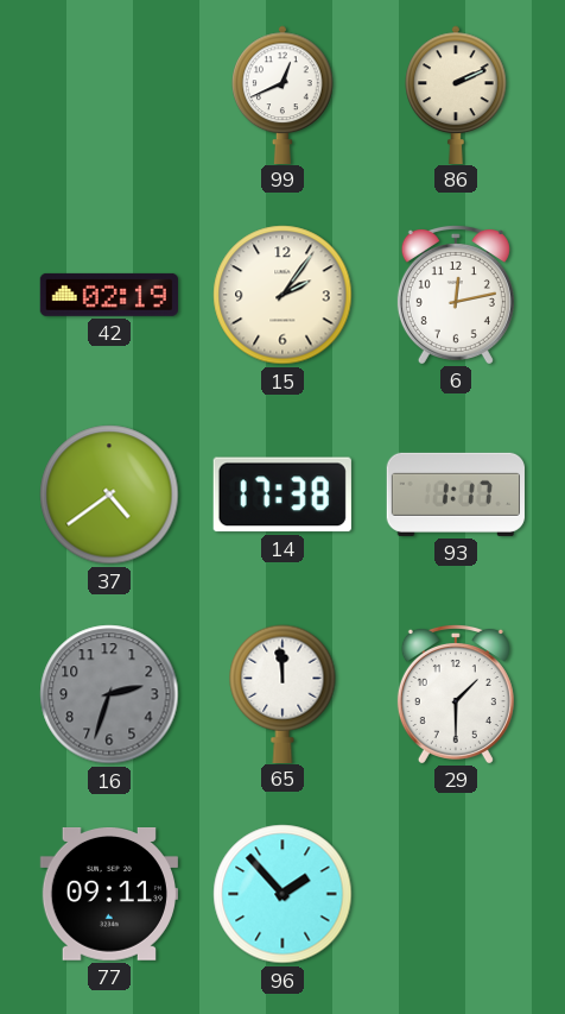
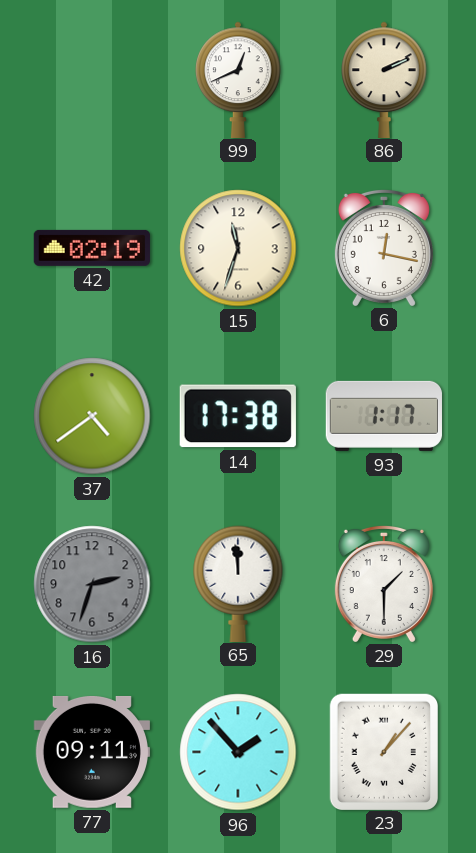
15: 2:06 -> 11:33 (238, 248)
6: 12:13 -> 12:17 (384, 247)
23: none -> 1:07 (383, 751)
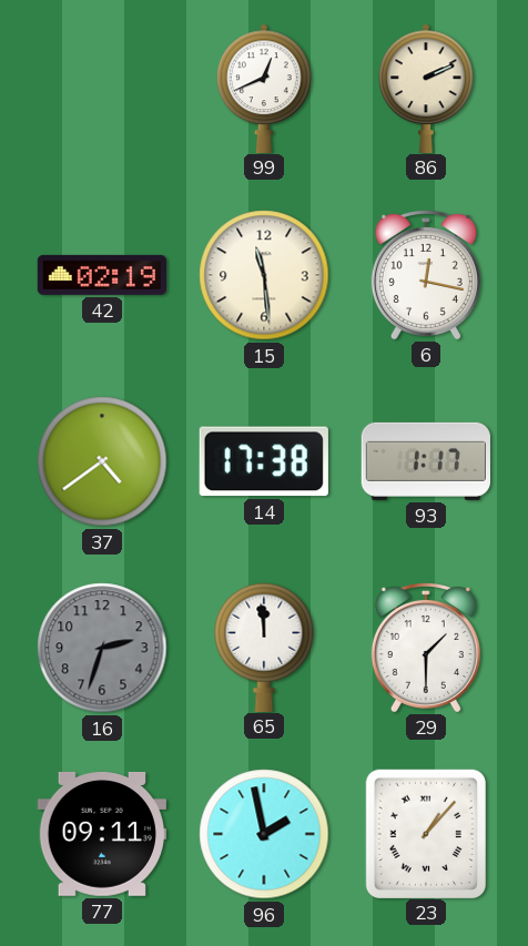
15: 11:33 -> 11:29 (264, 275)
96: 1:53 -> 1:58 (264, 834)
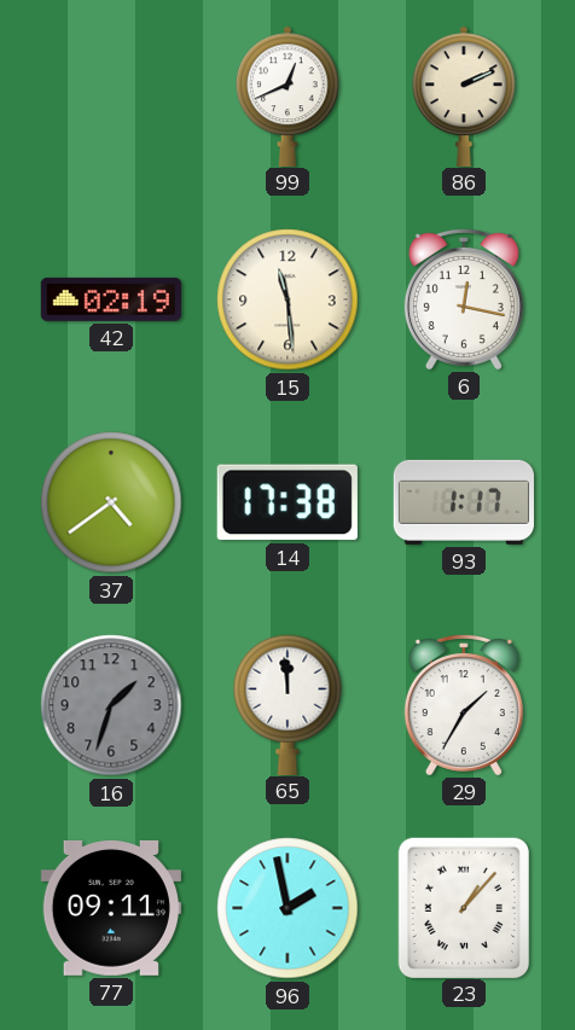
16: 2:33 -> 1:33 (111, 705)
29: 1:30 -> 1:35 (464, 704)
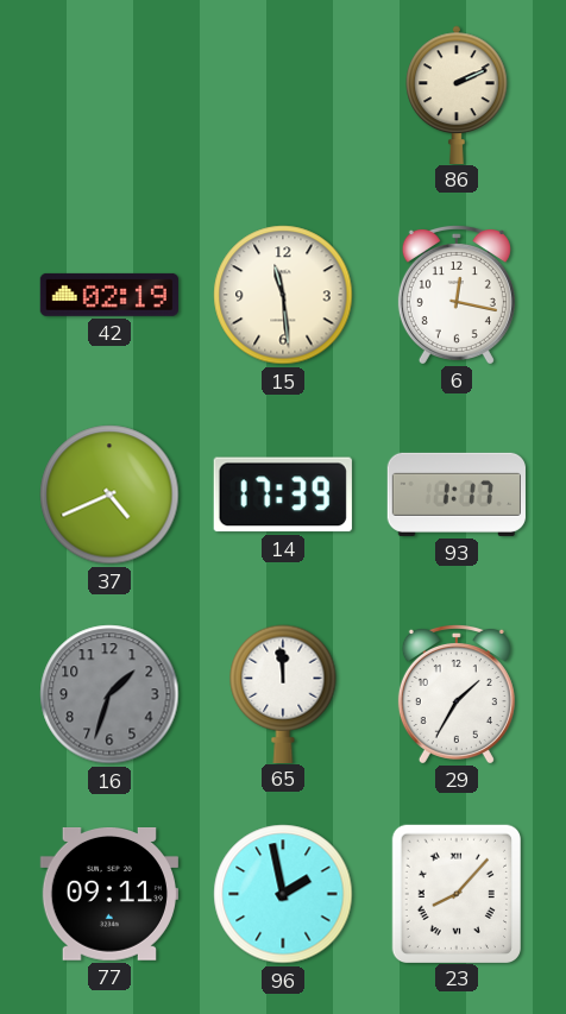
99: 12:41 -> none (287, 95)
37: 4:39 -> 4:41 (109, 495)
14: 17:38 -> 17:39 (283, 495)
23: 1:07 -> 8:07 (455, 893)
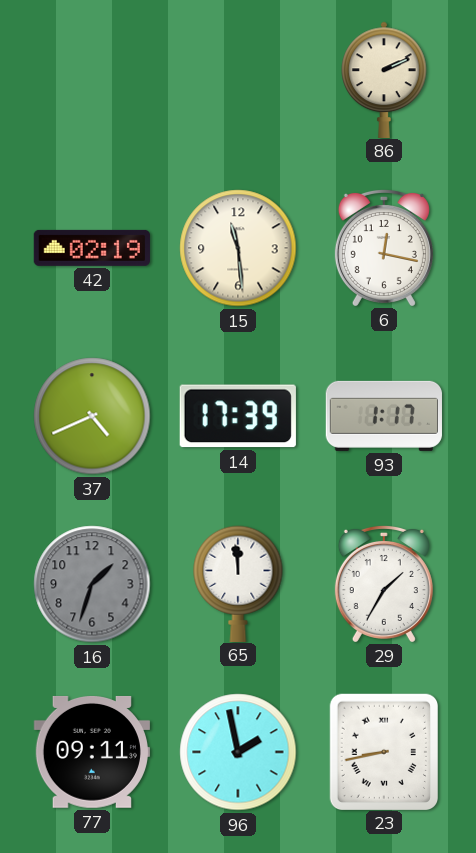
23: 8:07 -> 8:43 (383, 751)
